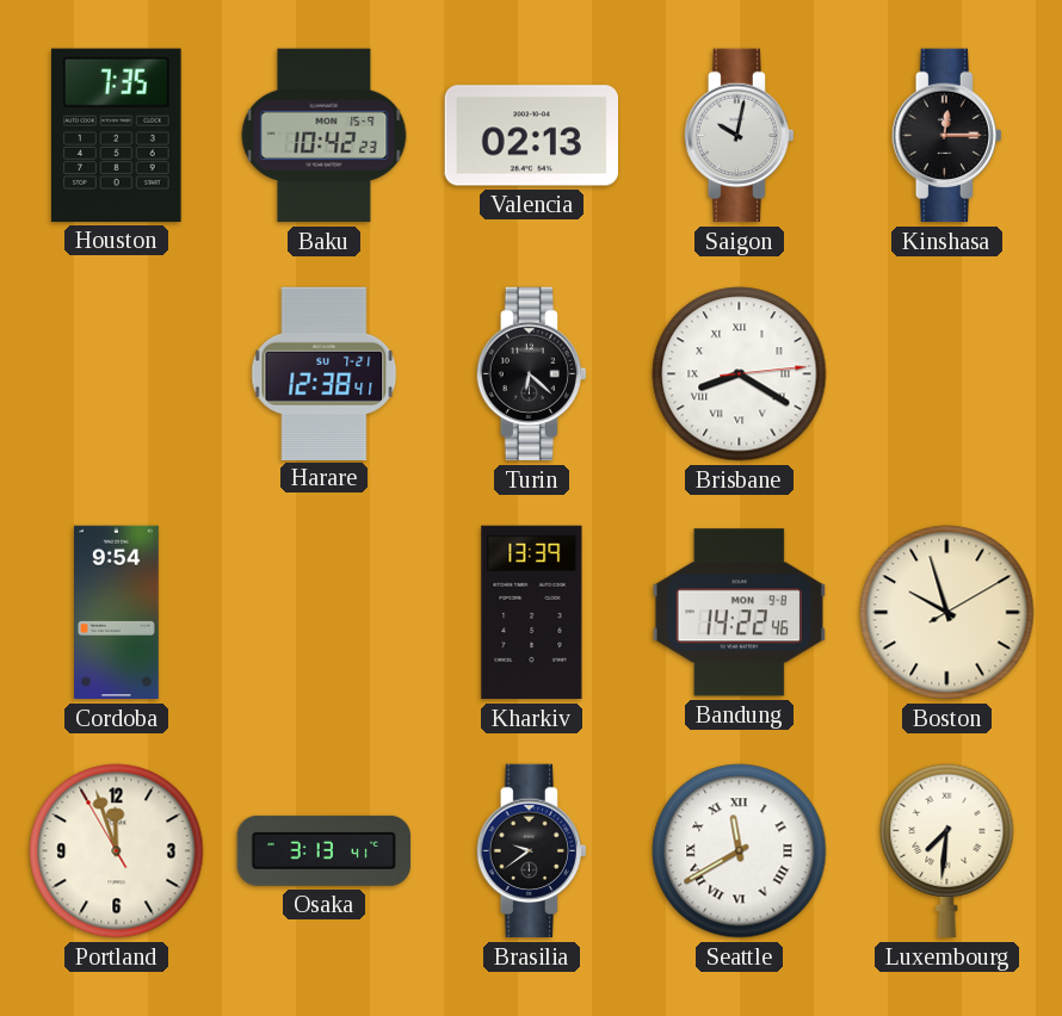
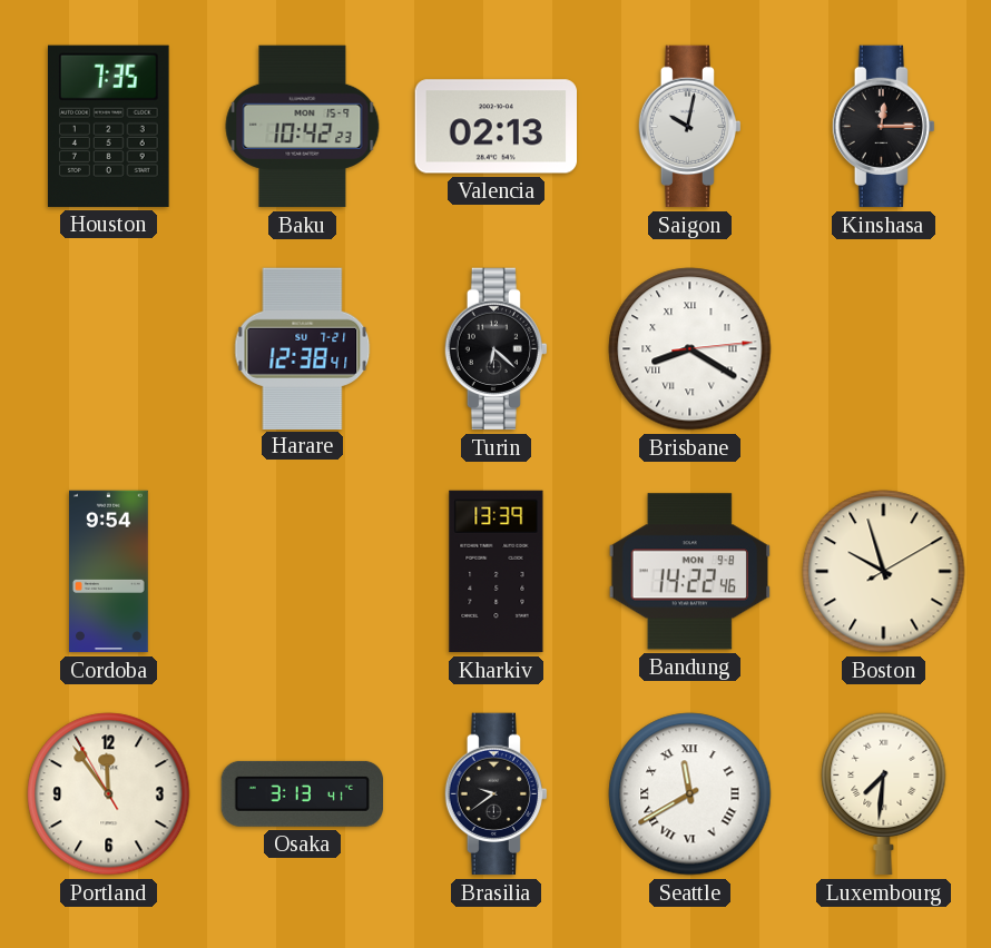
Portland: 11:56 -> 11:53 (109, 794)
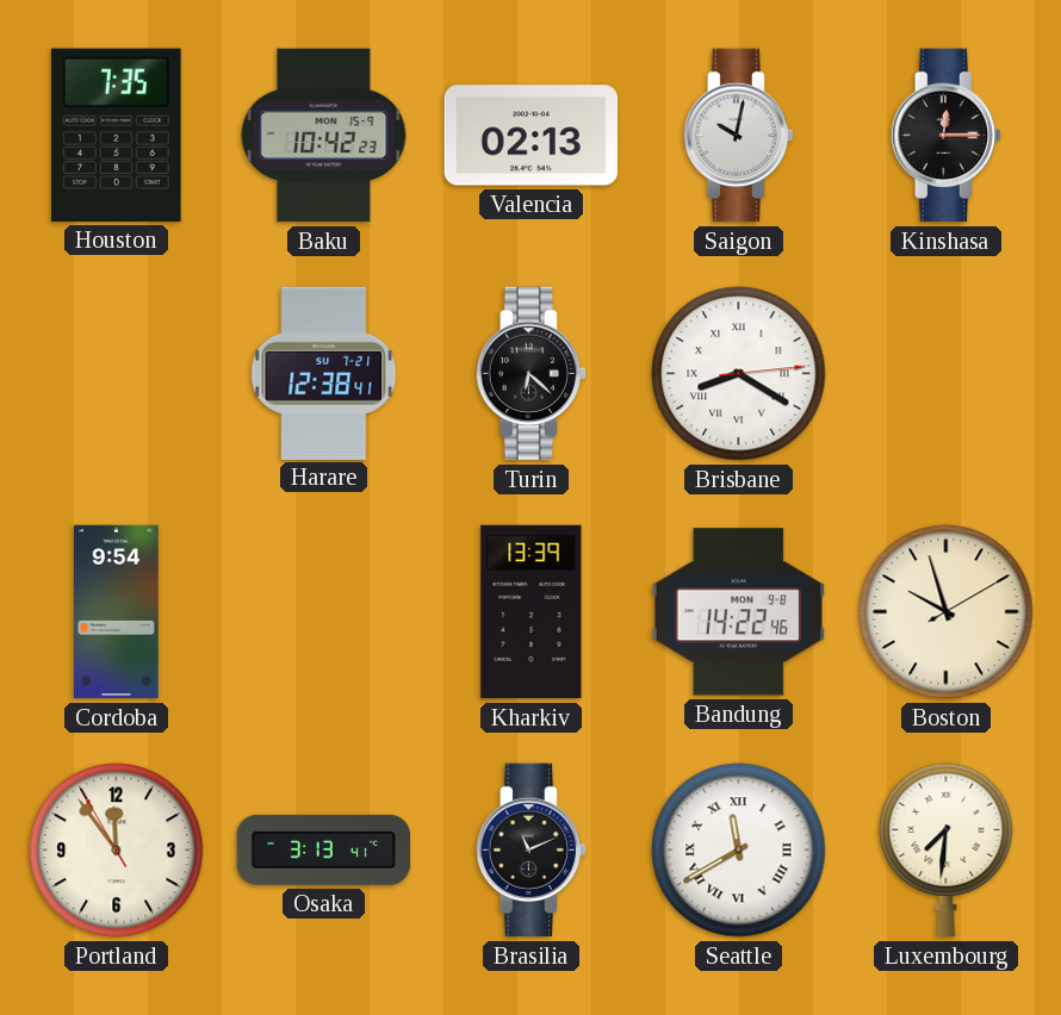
Brasilia: 9:39 -> 11:11 (530, 851)
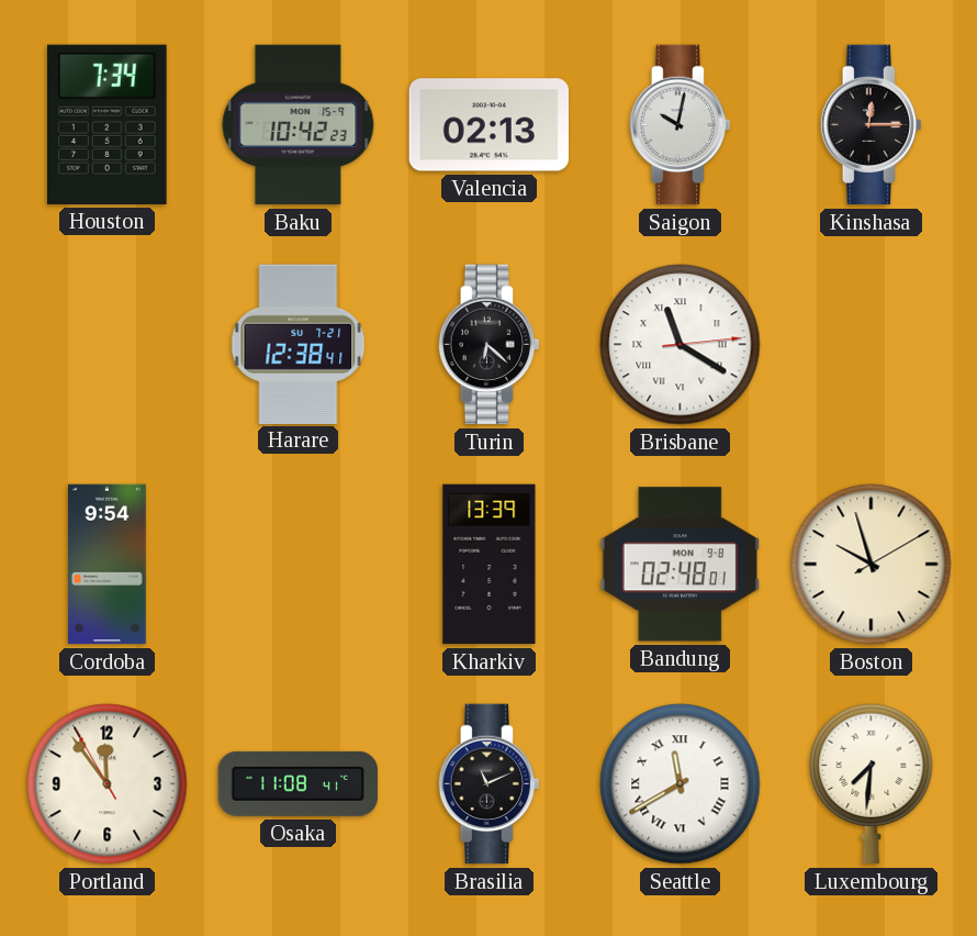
Houston: 7:35 -> 7:34 (108, 124)
Brisbane: 8:20 -> 11:20 (681, 345)
Bandung: 14:22 -> 02:48 (680, 565)
Osaka: 3:13 -> 11:08 (297, 783)
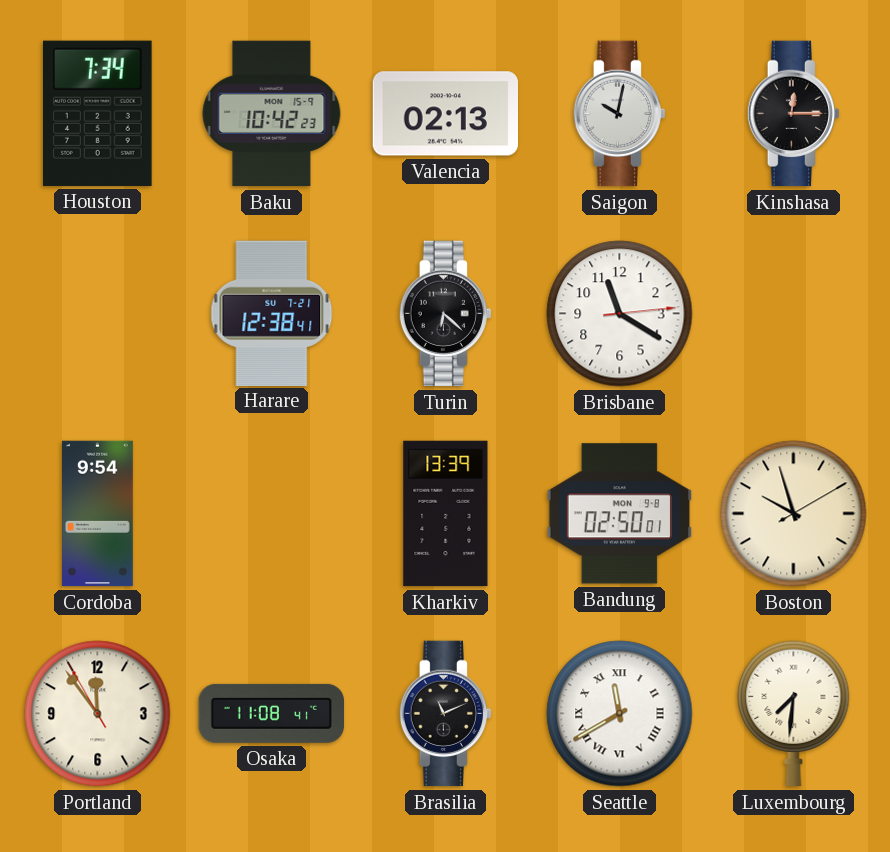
Brisbane numerals: Roman -> Arabic (620, 314)
Bandung: 02:48 -> 02:50 (619, 514)
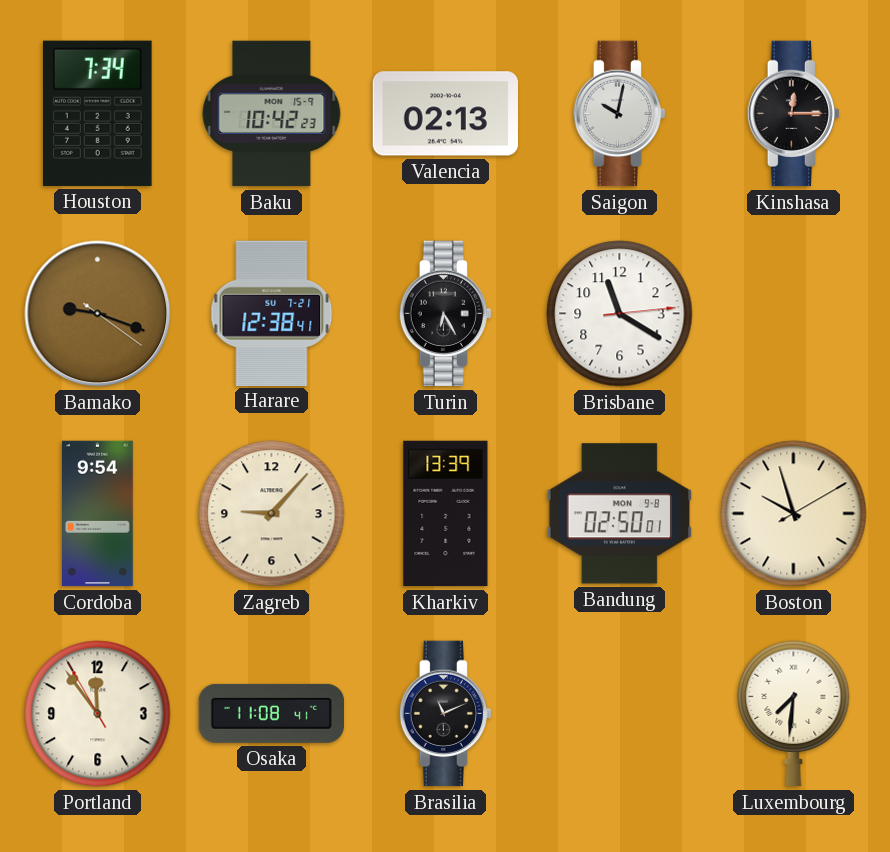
Bamako: none -> 9:18 (98, 314)
Turin: 6:22 -> 6:25 (445, 314)
Zagreb: none -> 9:07 (272, 514)
Seattle: 11:40 -> none (620, 714)
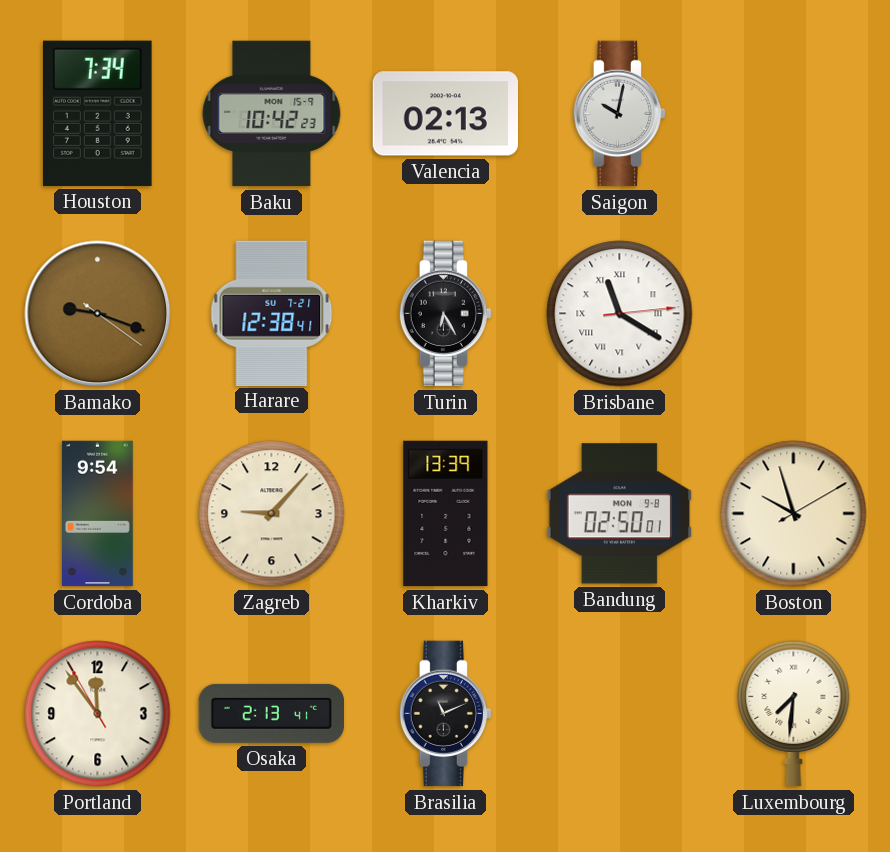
Kinshasa: 12:15 -> none (793, 114)
Brisbane numerals: Arabic -> Roman (620, 314)
Osaka: 11:08 -> 2:13 (271, 713)
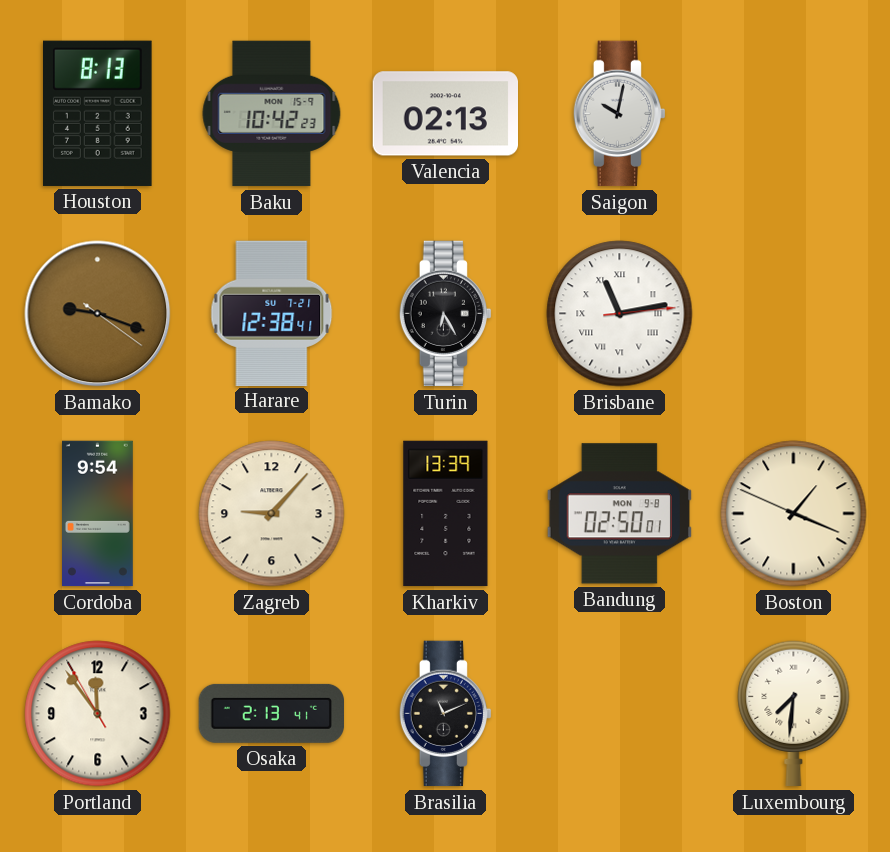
Houston: 7:34 -> 8:13 (98, 113)
Brisbane: 11:20 -> 11:13 (620, 314)
Boston: 9:57 -> 1:18 (794, 514)
